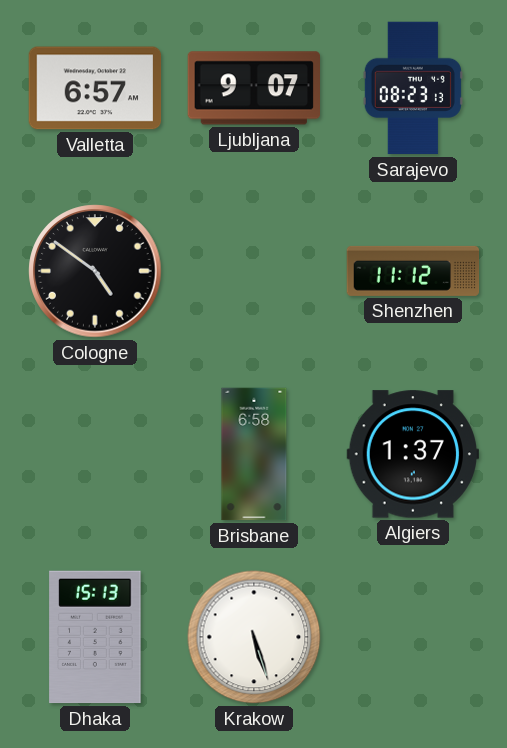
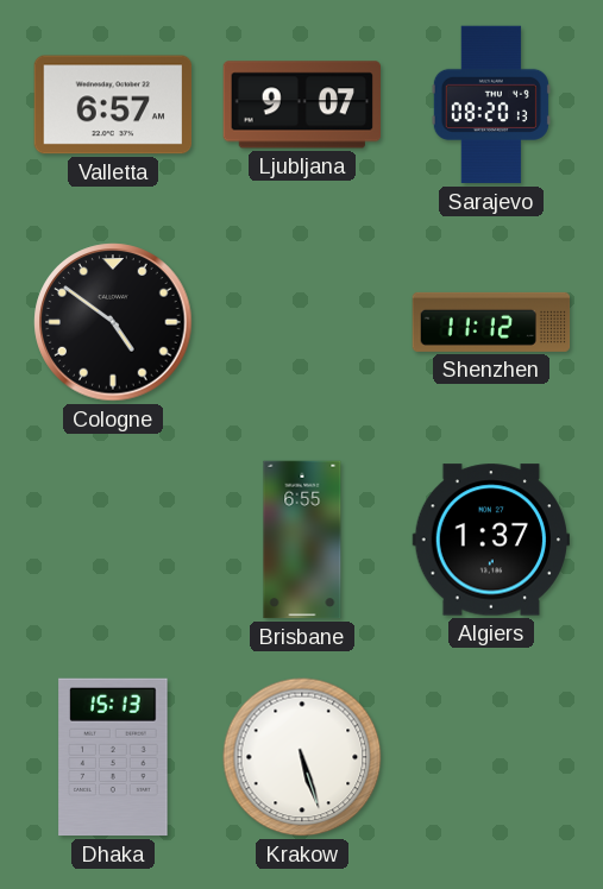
Sarajevo: 08:23 -> 08:20 (491, 105)
Brisbane: 6:58 -> 6:55 (302, 540)
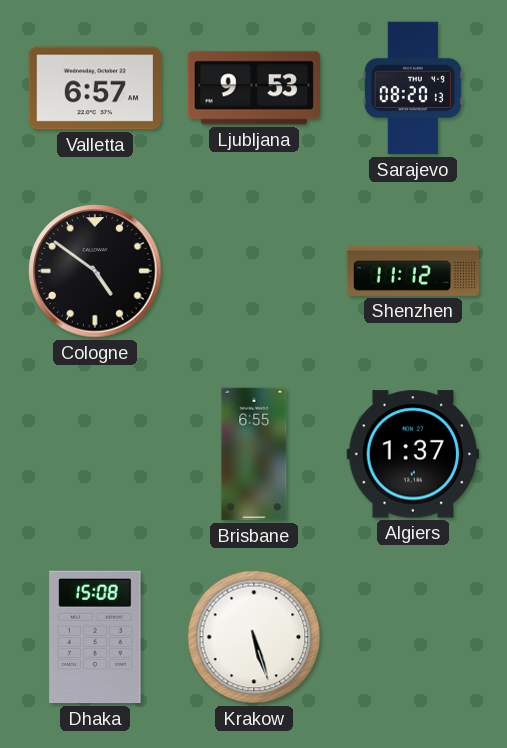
Ljubljana: 9:07 -> 9:53 (253, 88)
Dhaka: 15:13 -> 15:08 (95, 637)
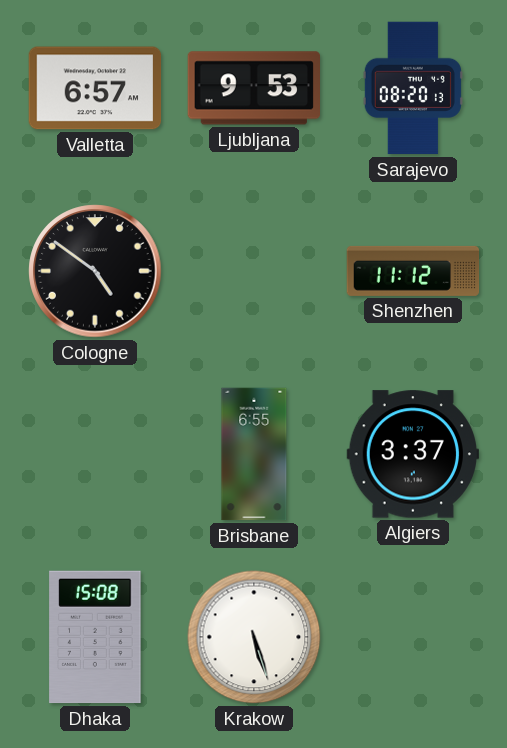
Algiers: 1:37 -> 3:37 (412, 454)
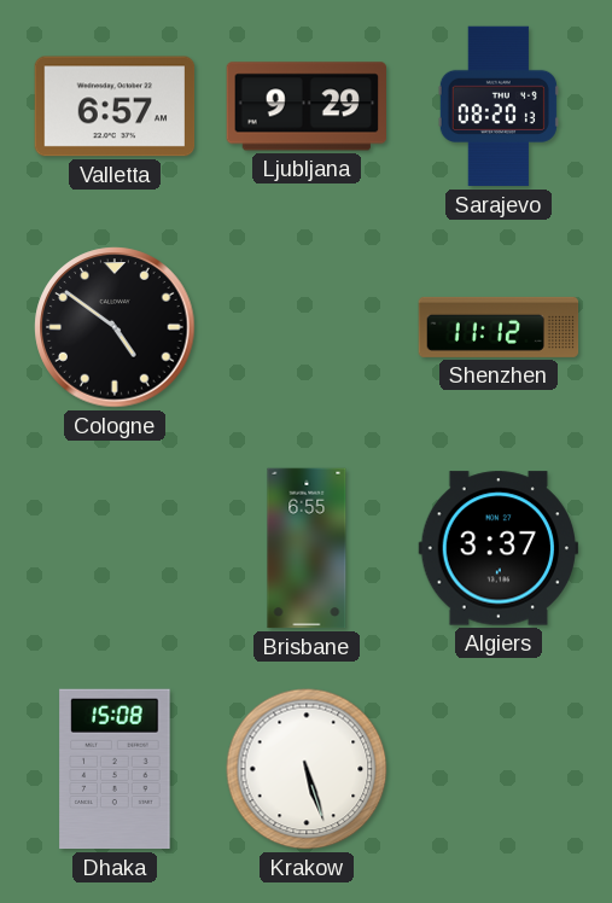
Ljubljana: 9:53 -> 9:29 (305, 106)
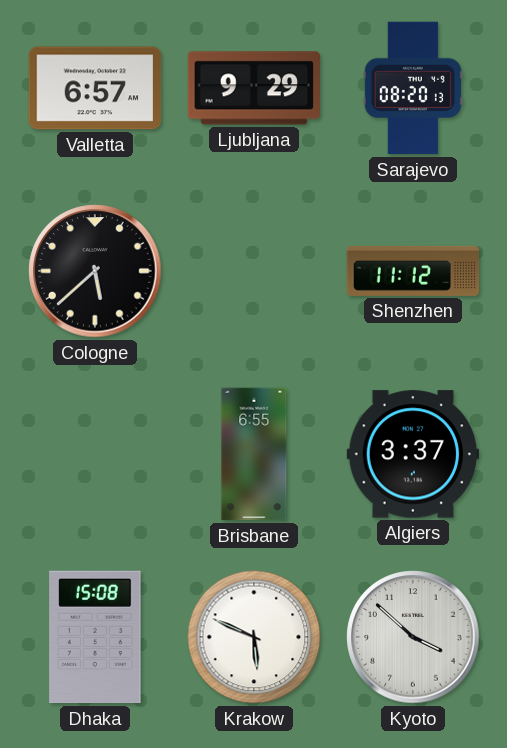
Cologne: 4:51 -> 5:38 (95, 271)
Krakow: 5:27 -> 5:49 (254, 637)
Kyoto: none -> 3:52 (413, 637)
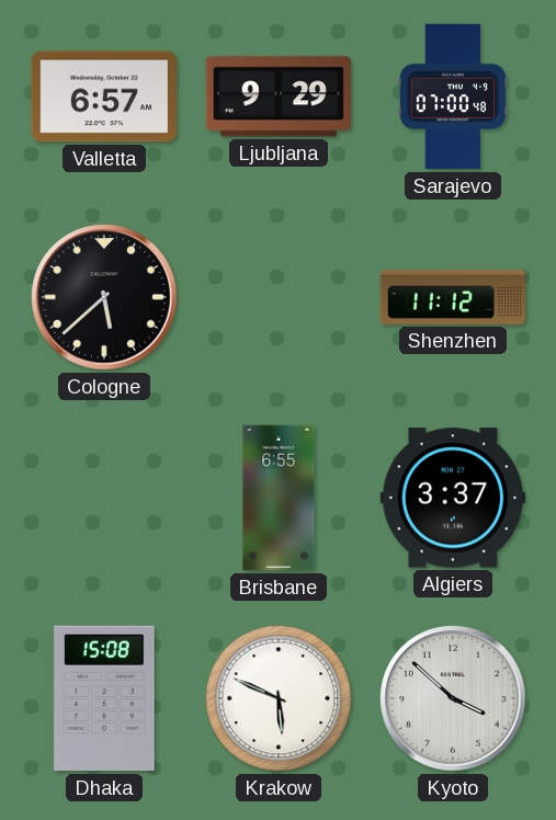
Sarajevo: 08:20 -> 07:00 (453, 96)
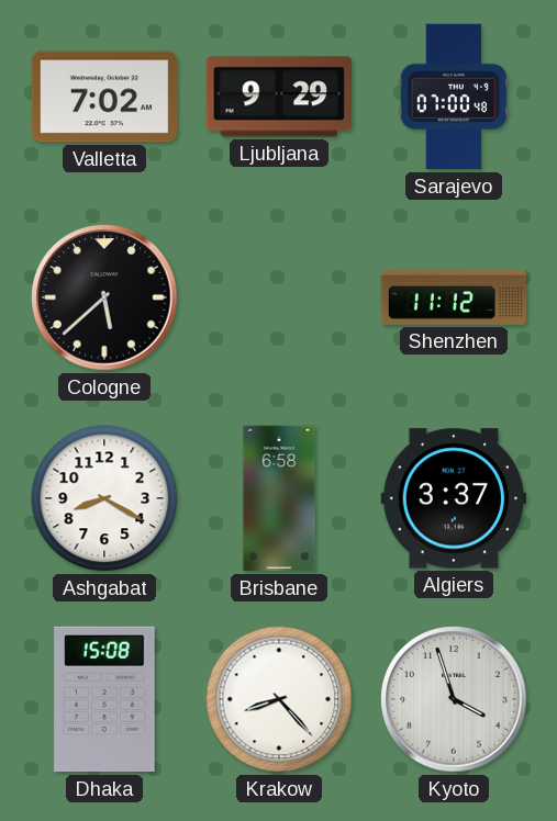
Valletta: 6:57 -> 7:02 (104, 97)
Ashgabat: none -> 8:20 (104, 498)
Brisbane: 6:55 -> 6:58 (279, 498)
Krakow: 5:49 -> 8:23 (279, 699)
Kyoto: 3:52 -> 3:57 (454, 699)
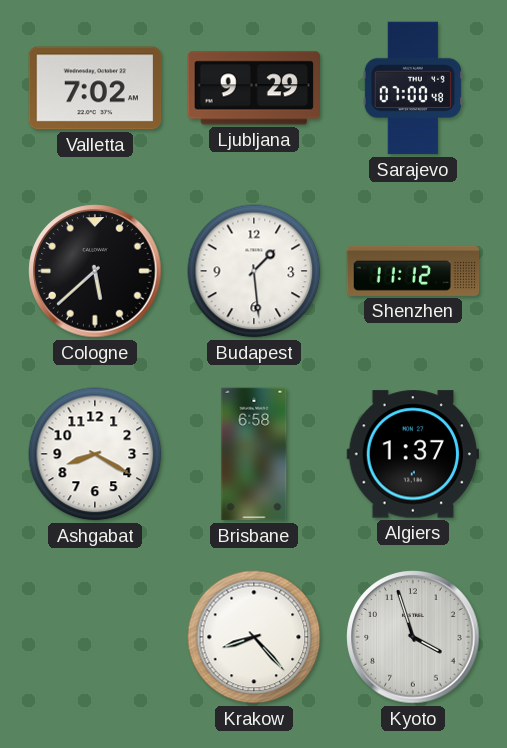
Budapest: none -> 1:29 (254, 271)
Algiers: 3:37 -> 1:37 (412, 454)
Dhaka: 15:08 -> none (104, 699)
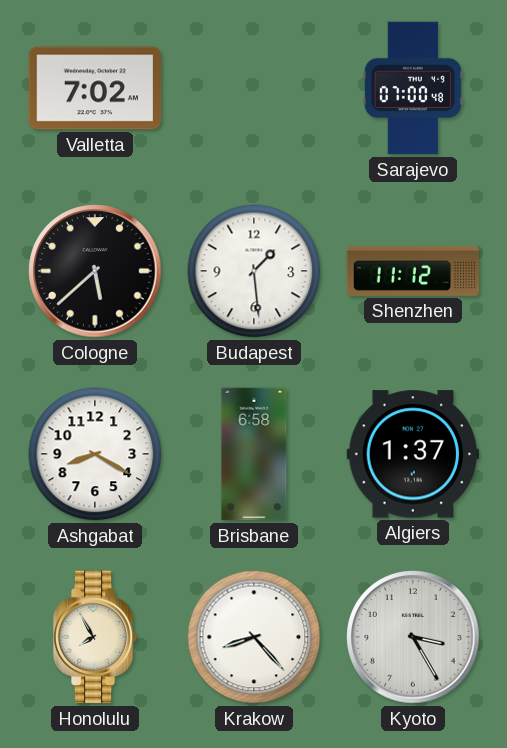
Ljubljana: 9:29 -> none (253, 88)
Honolulu: none -> 7:55 (95, 637)
Kyoto: 3:57 -> 3:25 (413, 637)
